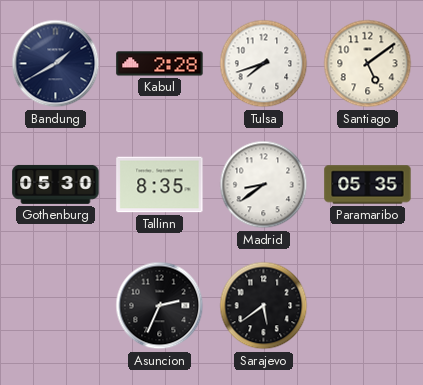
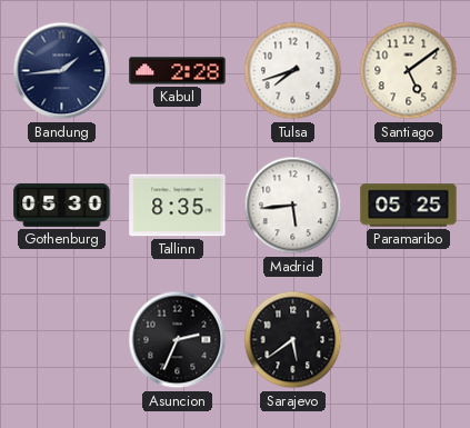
Bandung: 1:40 -> 1:44 (62, 71)
Madrid: 8:39 -> 5:44 (293, 206)
Paramaribo: 05:35 -> 05:25 (409, 206)
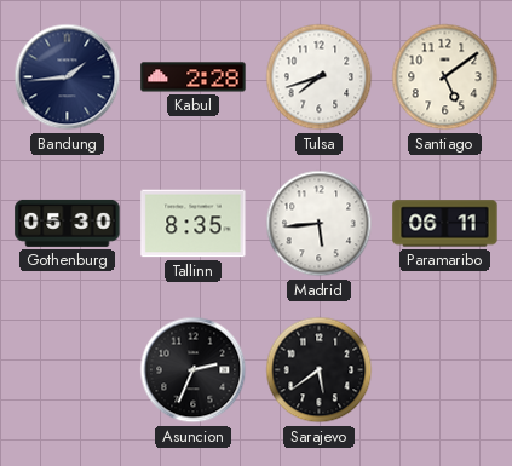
Paramaribo: 05:25 -> 06:11 (445, 224)
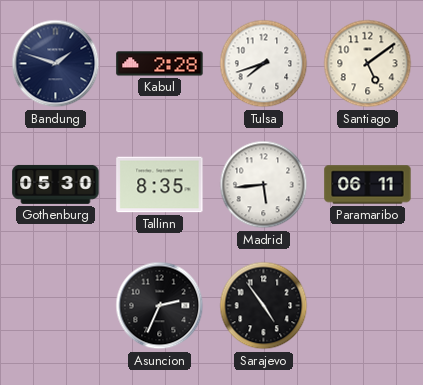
Bandung: 1:44 -> 1:48 (56, 64)
Sarajevo: 5:39 -> 4:54 (264, 306)
